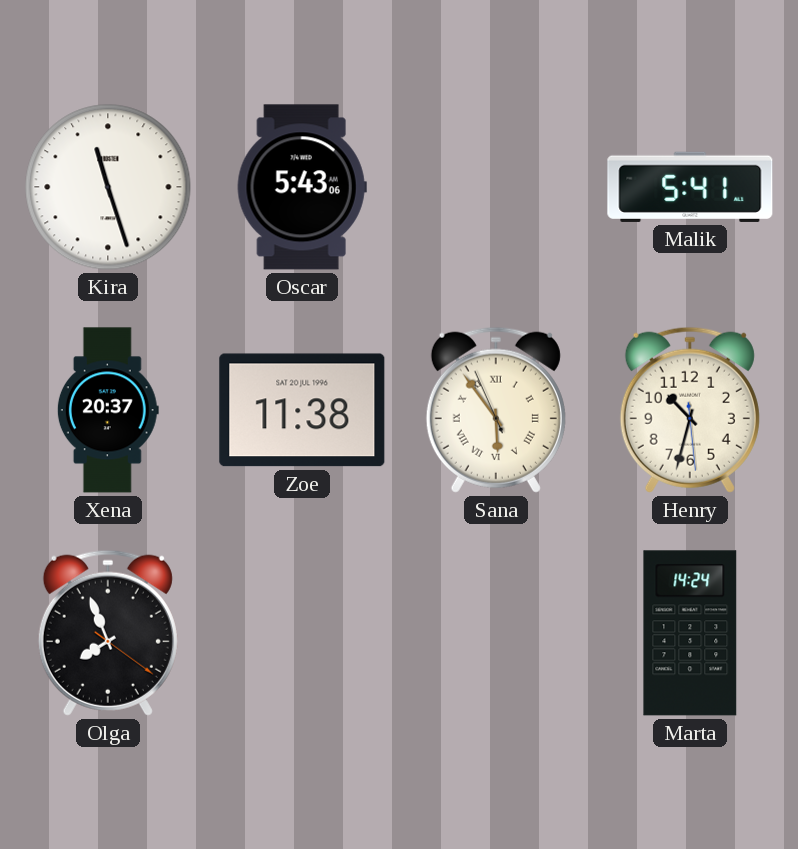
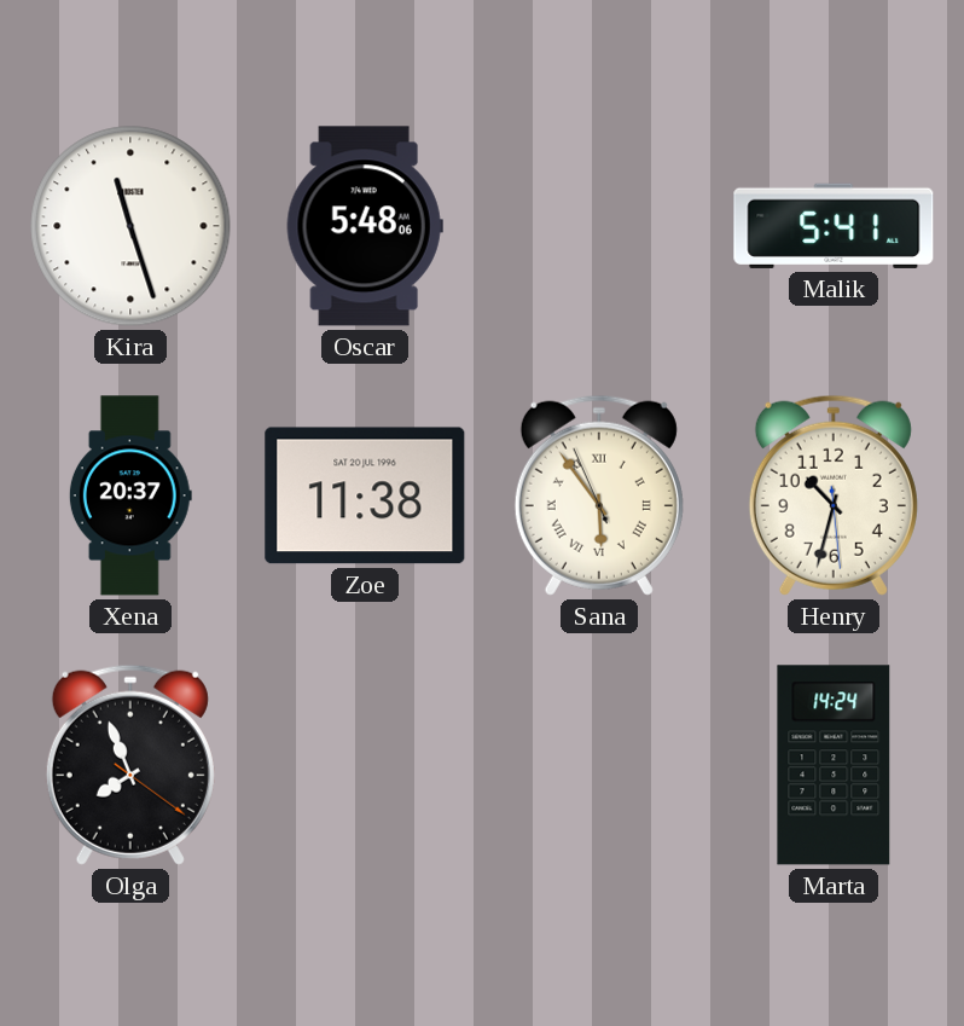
Oscar: 5:43 -> 5:48 (365, 226)
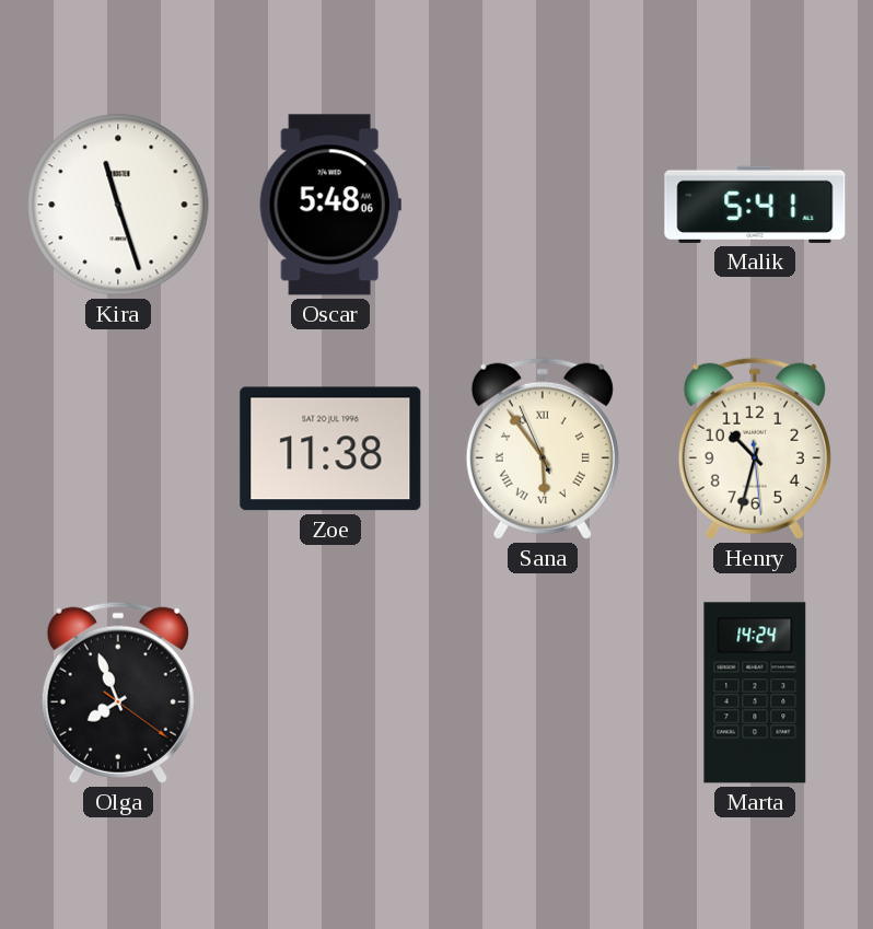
Xena: 20:37 -> none (130, 495)
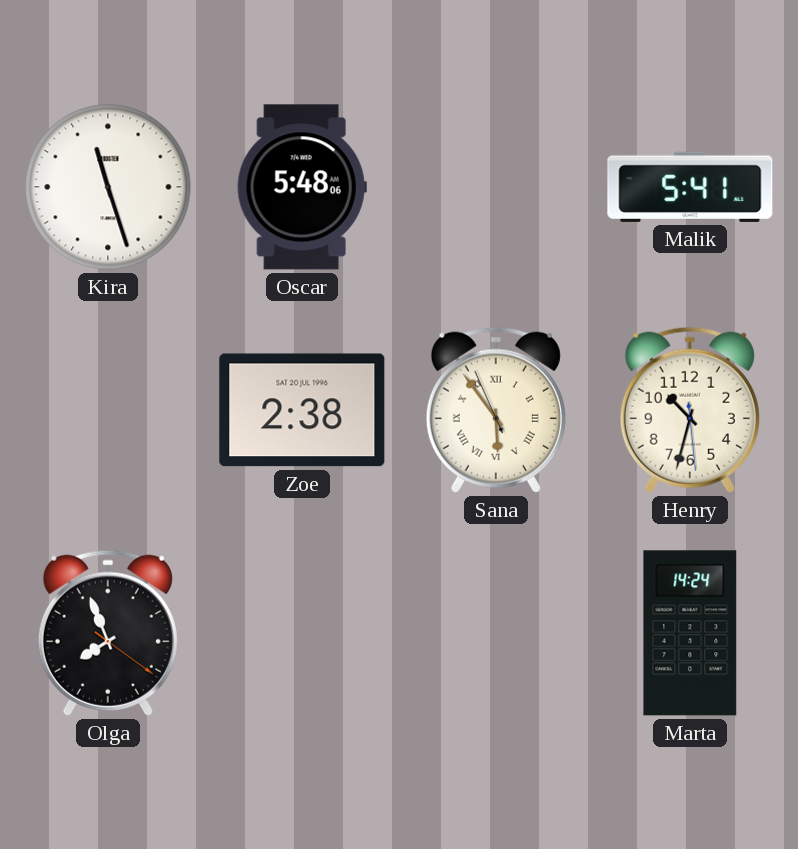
Zoe: 11:38 -> 2:38 (302, 410)
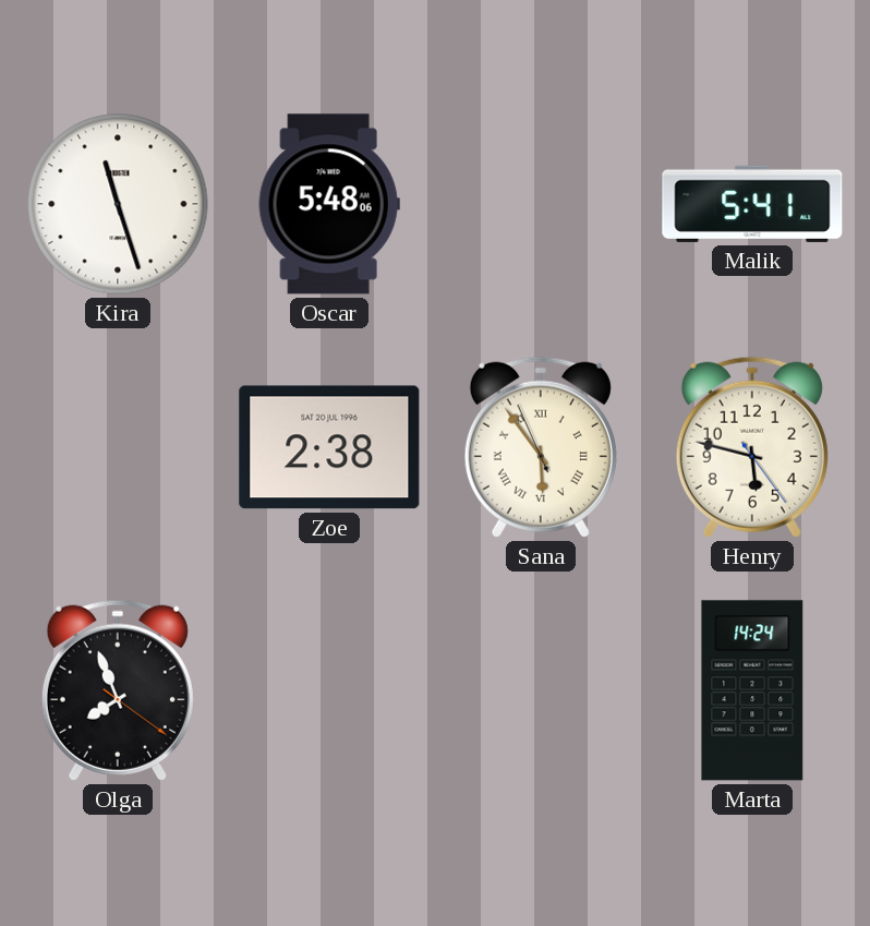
Henry: 10:32 -> 5:47 (752, 447)
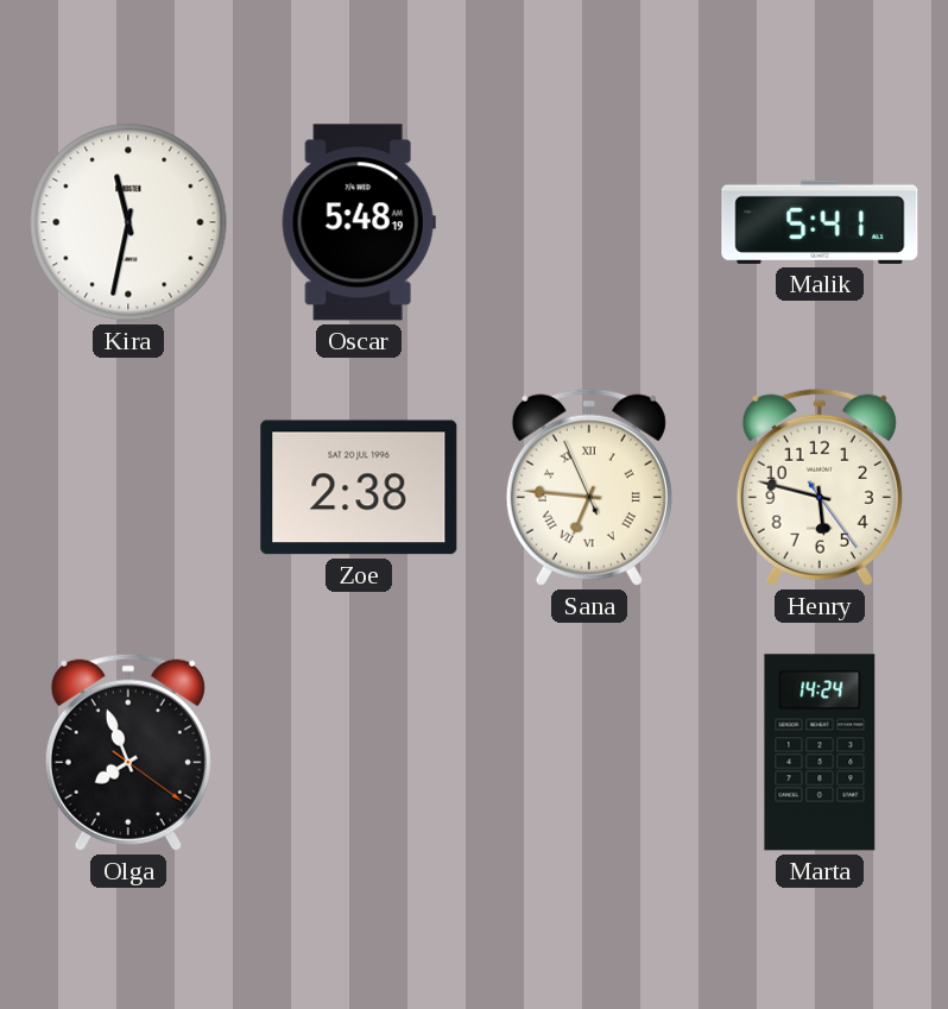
Kira: 11:27 -> 11:32 (128, 222)
Oscar: 5:48:06 -> 5:48:19 (359, 222)
Sana: 5:53 -> 6:45 (589, 487)
